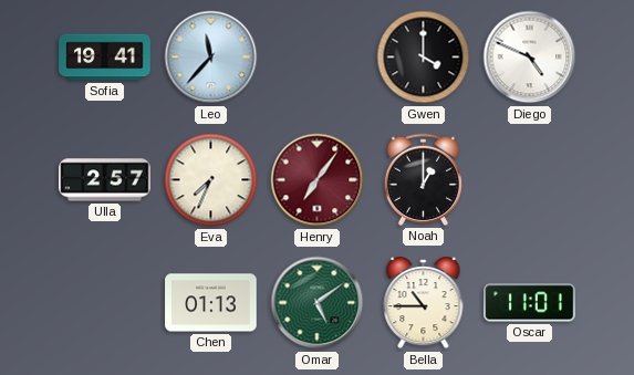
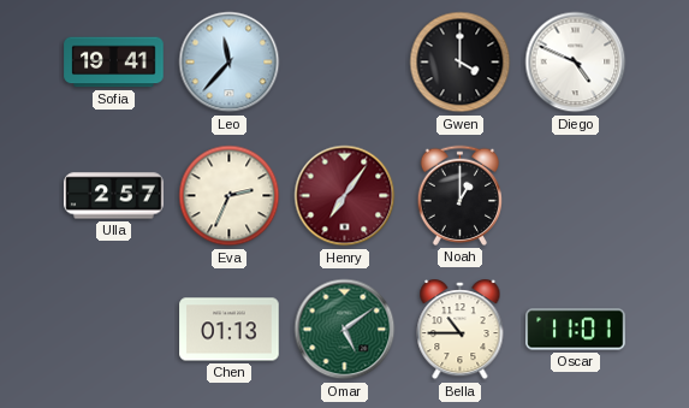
Eva: 7:34 -> 2:34 (230, 196)
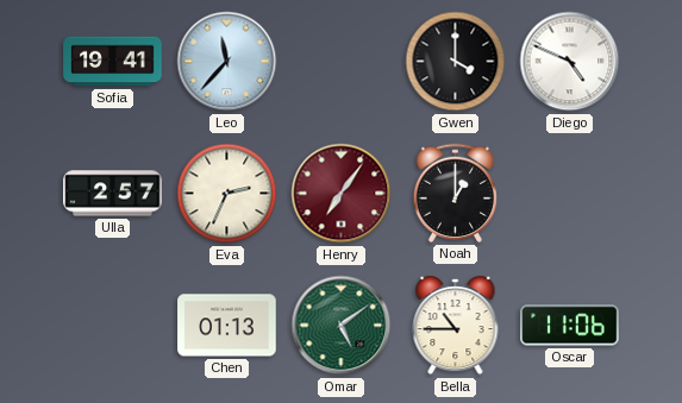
Oscar: 11:01 -> 11:06 (570, 326)
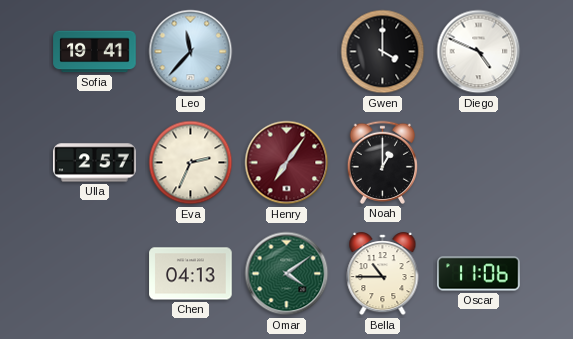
Chen: 01:13 -> 04:13 (191, 274)
Omar: 5:09 -> 4:09 (287, 274)
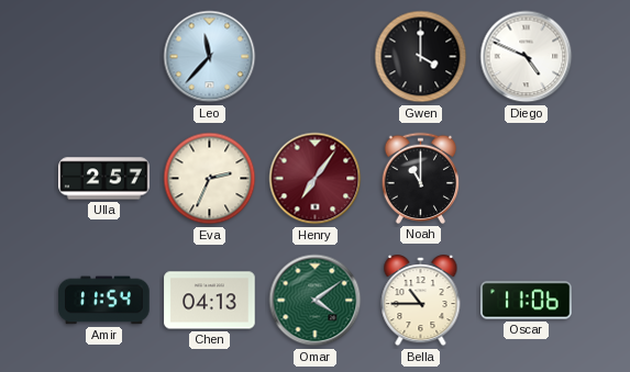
Sofia: 19:41 -> none (95, 52)
Noah: 1:00 -> 11:00 (420, 178)
Amir: none -> 11:54 (104, 301)
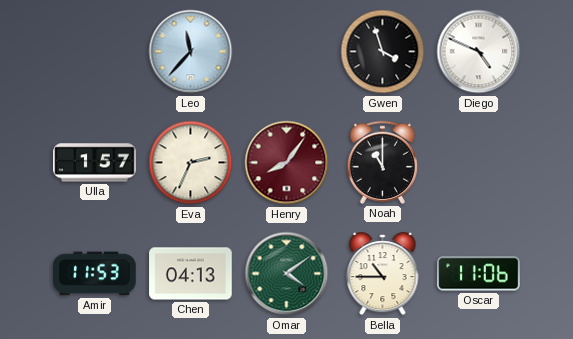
Gwen: 4:00 -> 3:57 (383, 52)
Ulla: 2:57 -> 1:57 (95, 163)
Henry: 7:06 -> 8:06 (287, 163)
Amir: 11:54 -> 11:53 (95, 274)
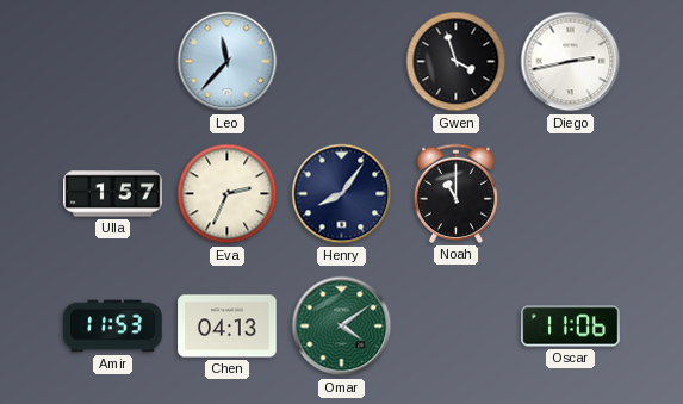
Diego: 4:49 -> 2:43 (571, 62)
Henry dial: burgundy -> navy (342, 194)
Bella: 10:45 -> none (383, 275)
